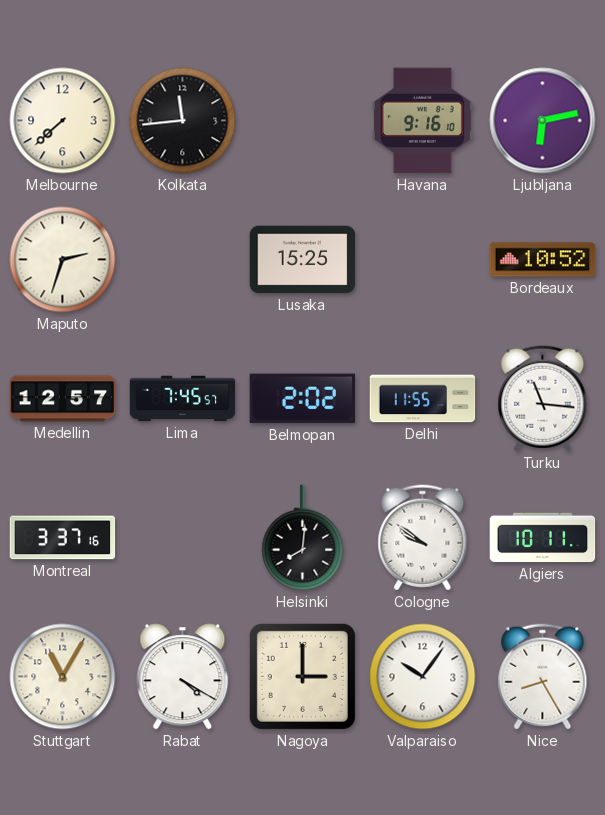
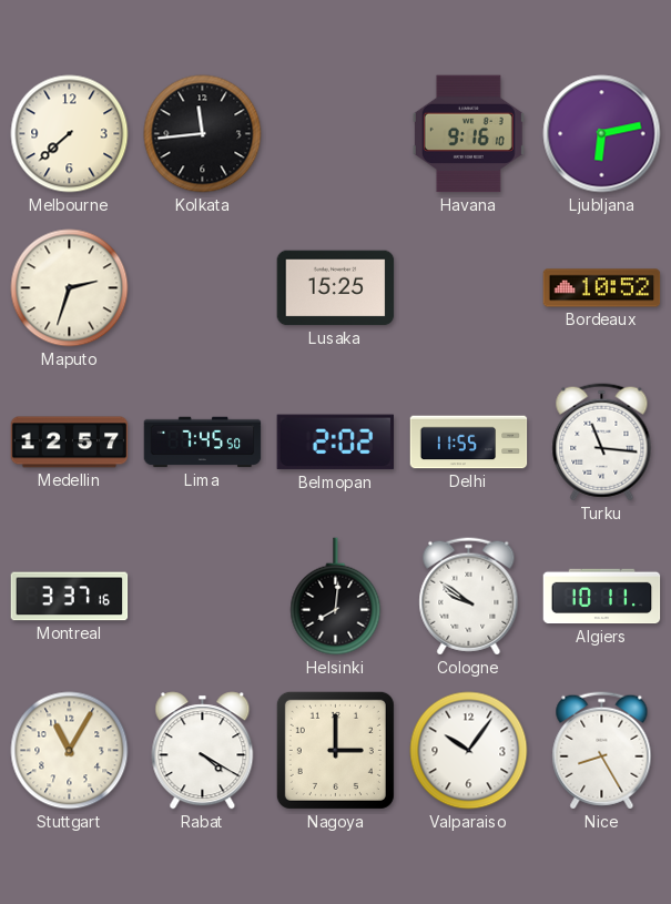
Lima: 7:45:57 -> 7:45:50 (203, 443)
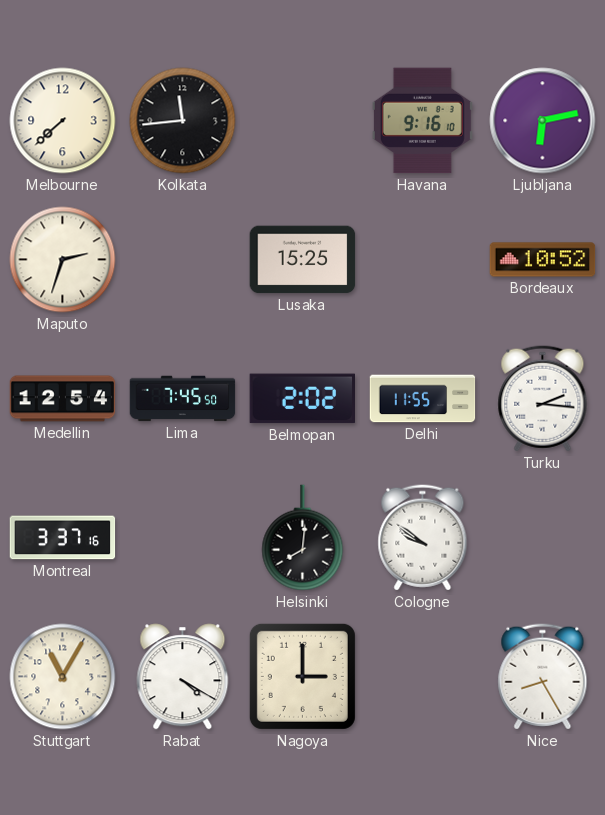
Medellin: 12:57 -> 12:54 (63, 399)
Turku: 11:16 -> 2:16 (543, 399)
Algiers: 10:11 -> none (602, 597)
Valparaiso: 10:06 -> none (469, 751)
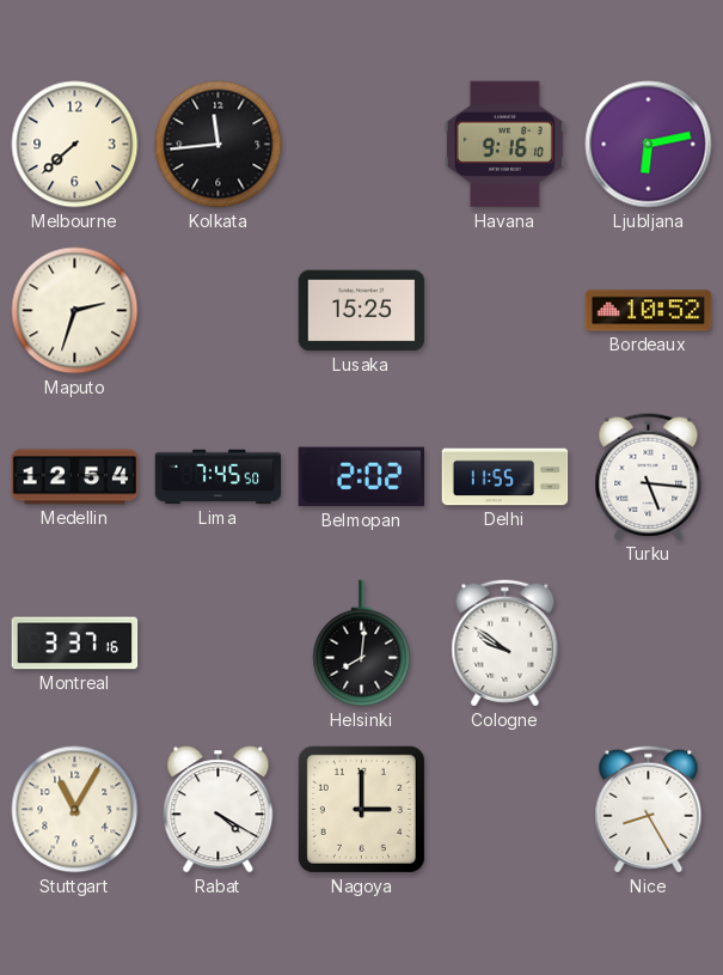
Turku: 2:16 -> 5:16 (649, 477)
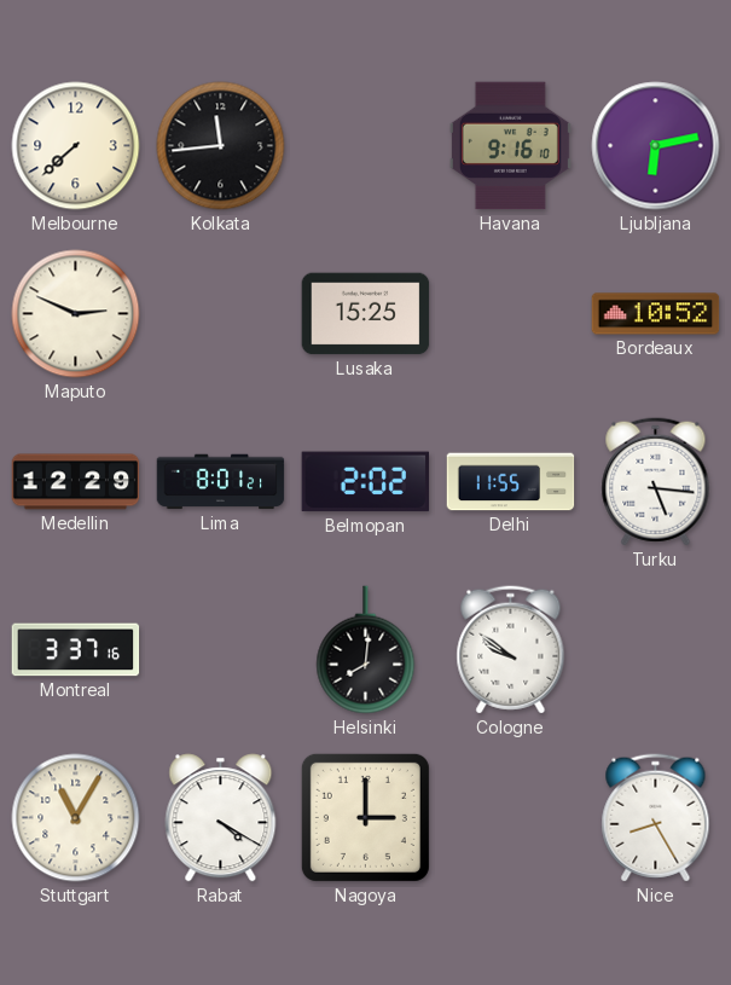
Maputo: 2:33 -> 2:49 (76, 314)
Medellin: 12:54 -> 12:29 (76, 482)
Lima: 7:45 -> 8:01 (221, 482)
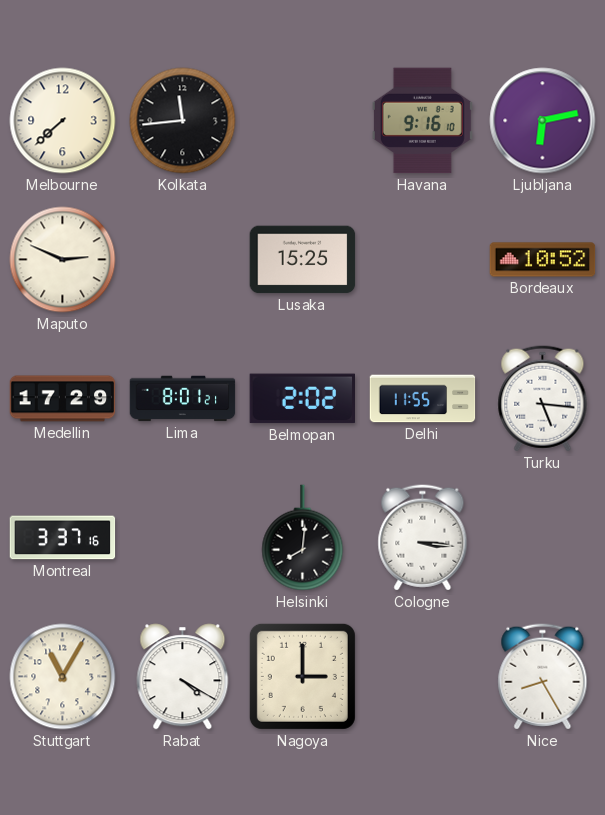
Medellin: 12:29 -> 17:29 (63, 399)
Cologne: 9:51 -> 3:16 (423, 538)
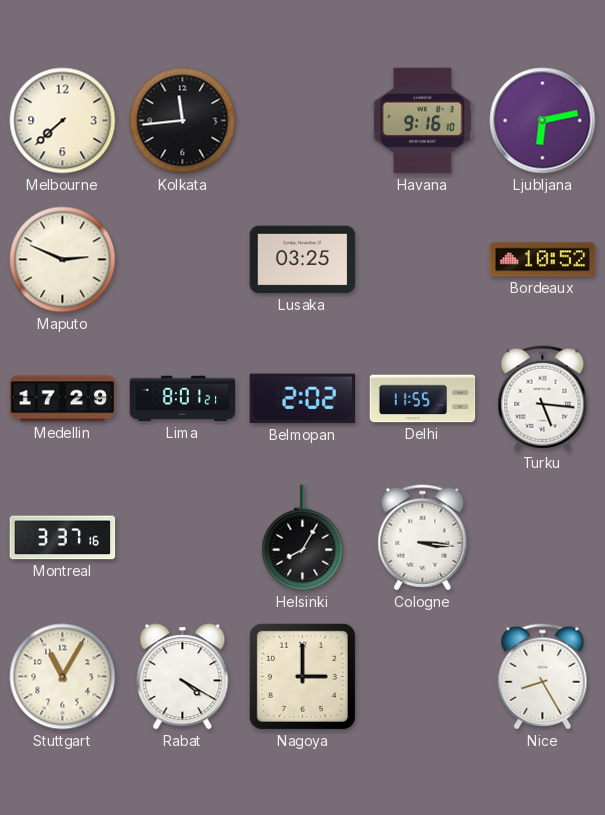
Lusaka: 15:25 -> 03:25 (303, 260)
Helsinki: 8:01 -> 8:05 (303, 538)
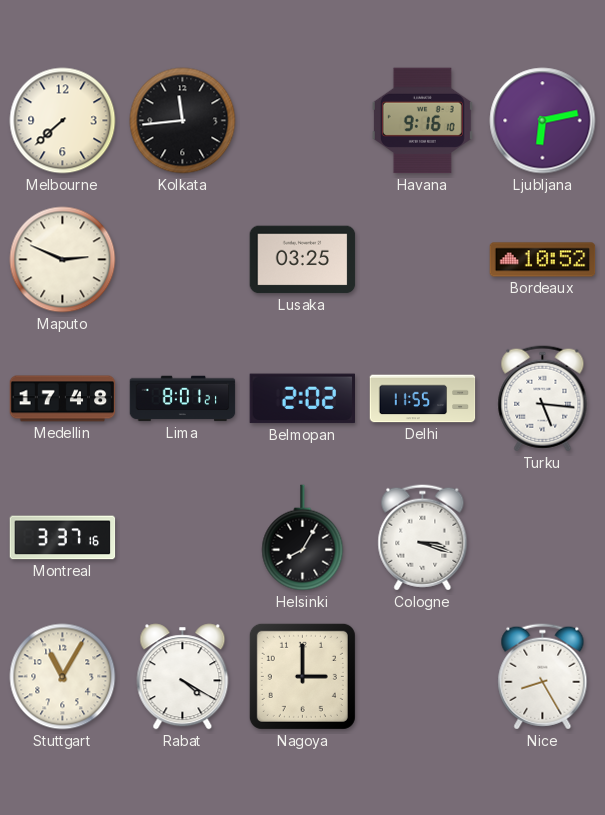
Medellin: 17:29 -> 17:48 (63, 399)
Cologne: 3:16 -> 3:18 (423, 538)
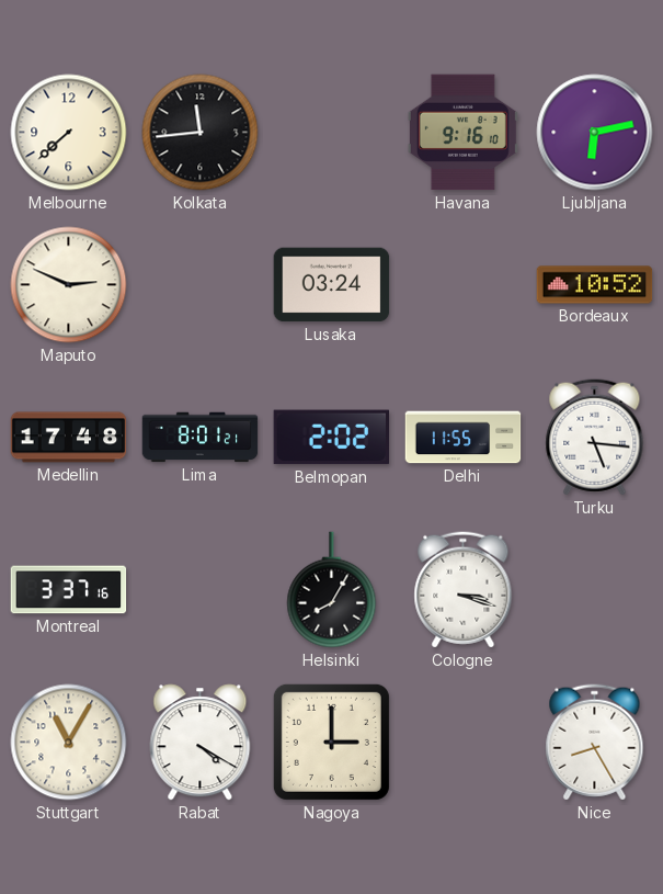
Lusaka: 03:25 -> 03:24 (332, 285)
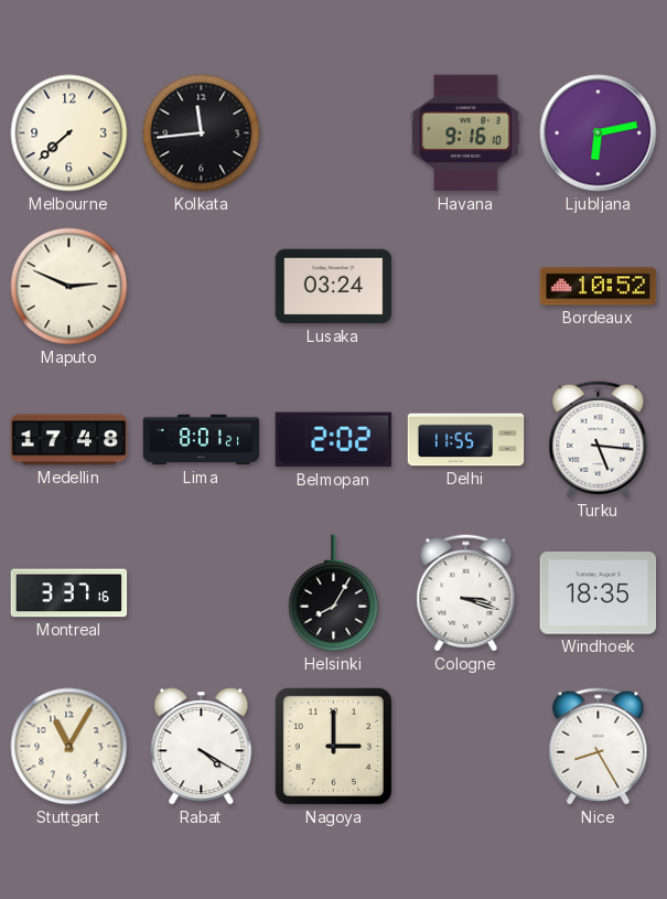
Windhoek: none -> 18:35 (599, 593)
